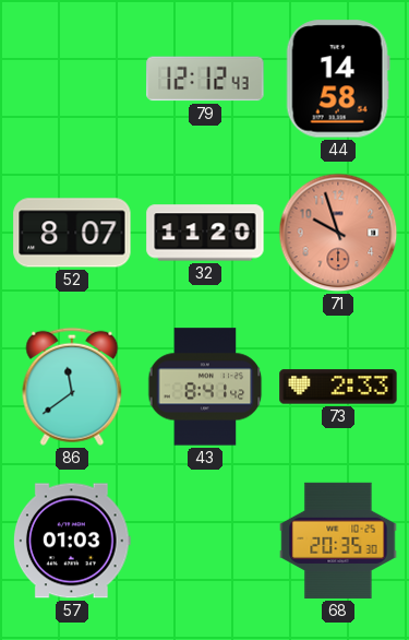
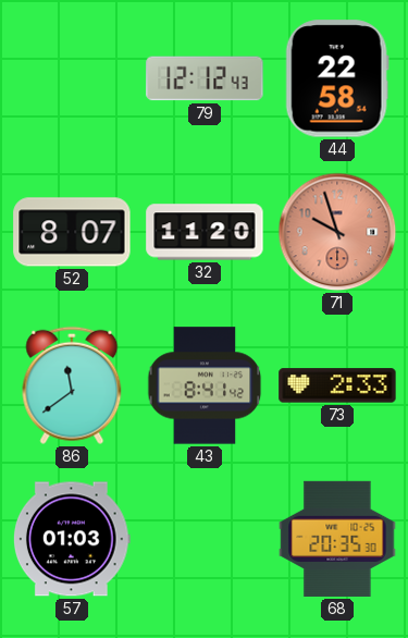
44: 14:58 -> 22:58 (337, 78)
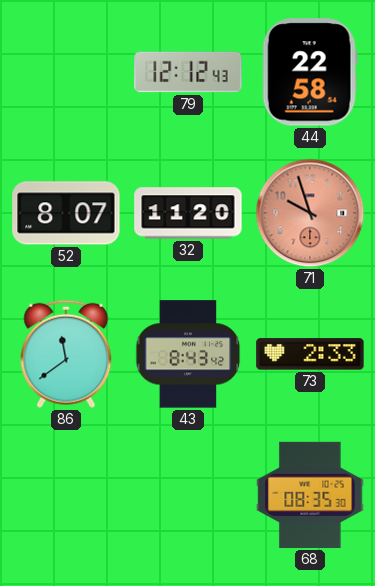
43: 8:41 -> 8:43 (188, 354)
57: 01:03 -> none (72, 539)
68: 20:35 -> 08:35 (310, 495)
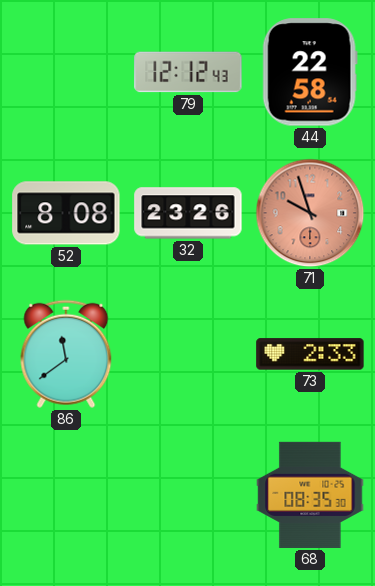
52: 8:07 -> 8:08 (66, 213)
32: 11:20 -> 23:26 (188, 213)
43: 8:43 -> none (188, 354)
